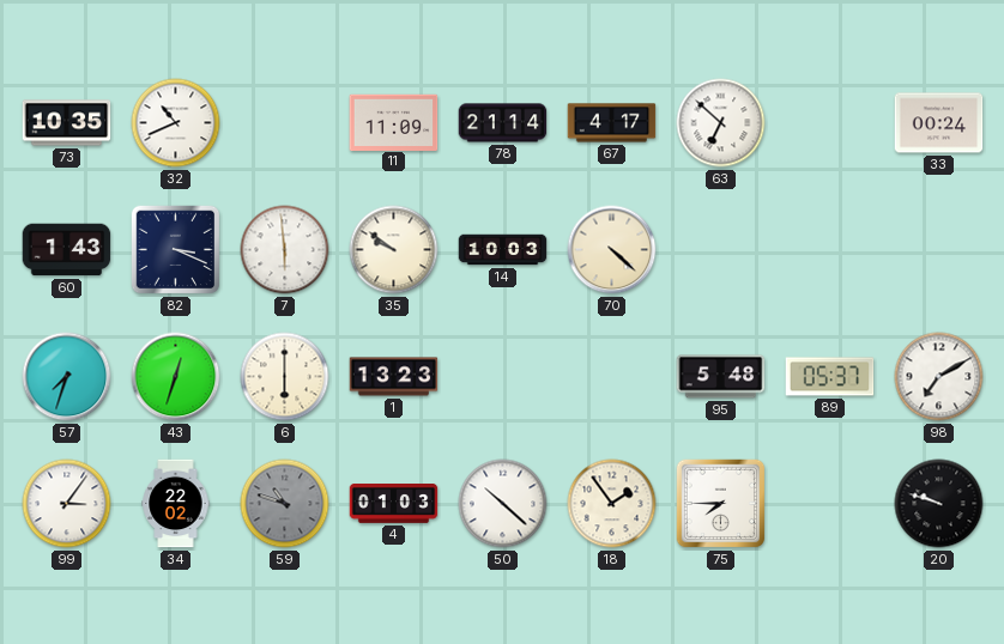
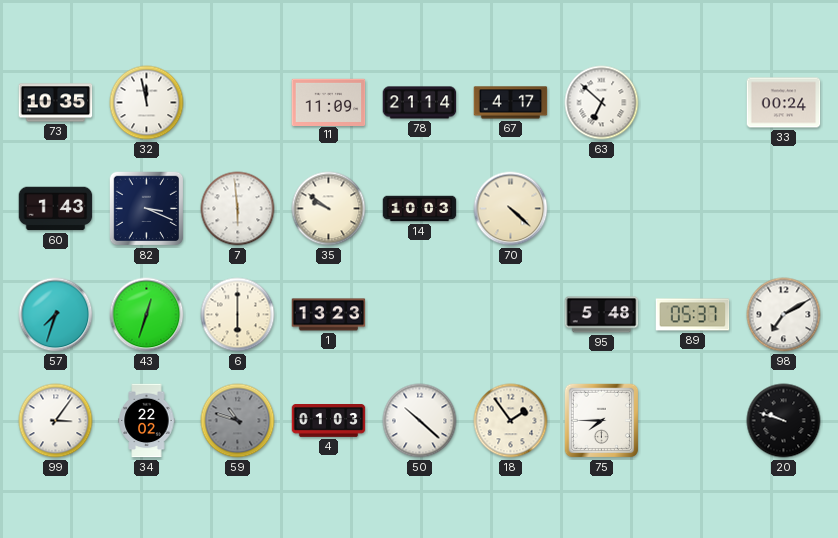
32: 10:41 -> 11:58 (147, 103)
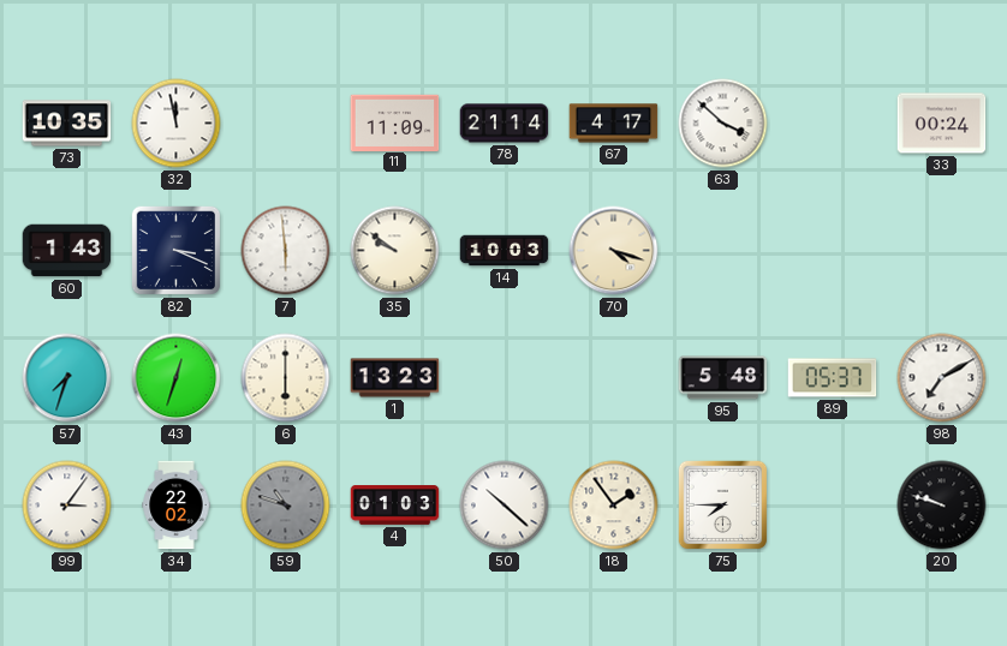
63: 6:52 -> 3:52 (723, 124)
70: 4:22 -> 4:18 (614, 251)
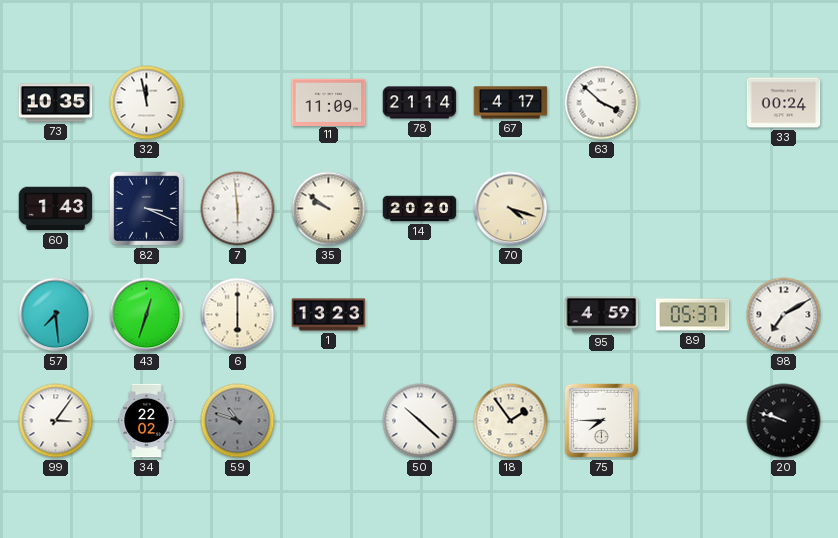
14: 10:03 -> 20:20 (420, 209)
57: 7:33 -> 7:29 (56, 315)
95: 5:48 -> 4:59 (602, 315)
4: 01:03 -> none (395, 506)
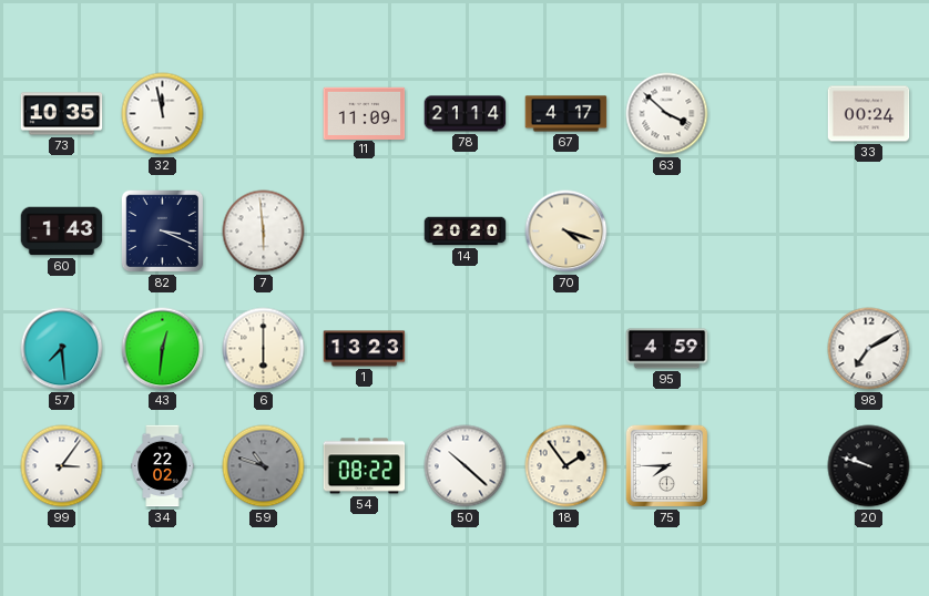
35: 9:51 -> none (329, 209)
43: 12:33 -> 12:31 (163, 349)
89: 05:37 -> none (693, 315)
54: none -> 08:22 (365, 466)
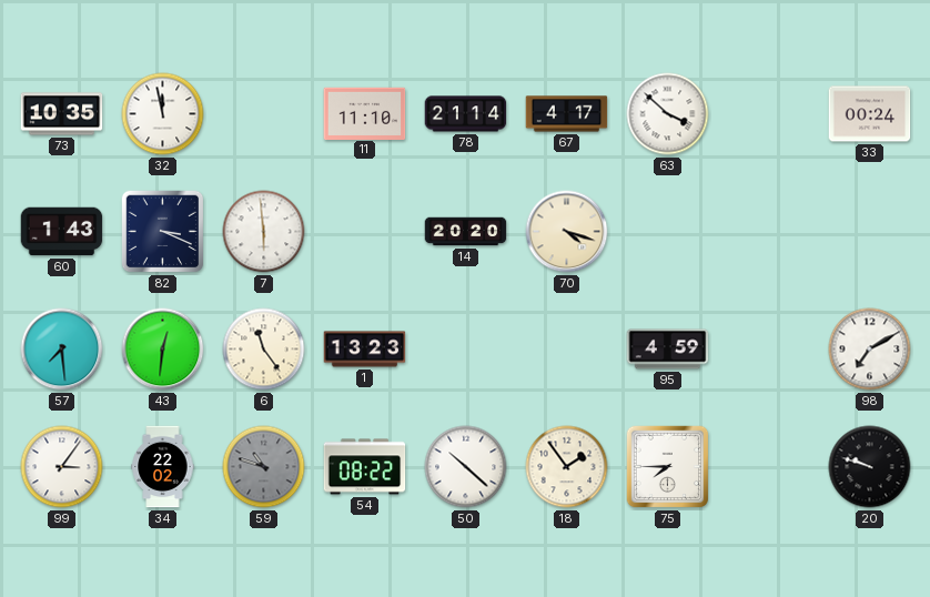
11: 11:09 -> 11:10 (365, 113)
6: 6:00 -> 11:24 (264, 350)
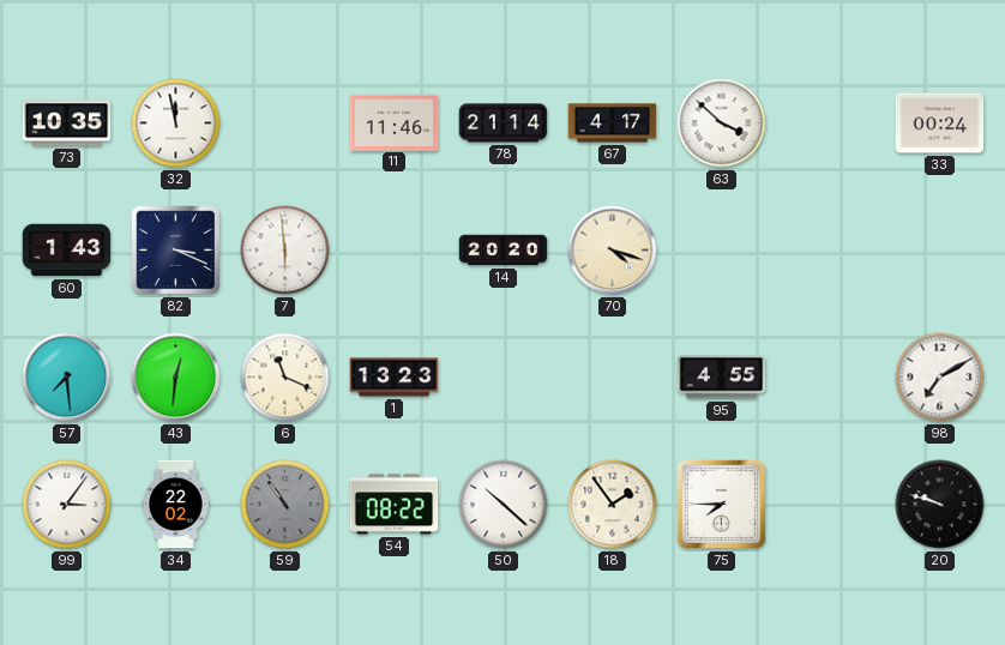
11: 11:10 -> 11:46 (395, 122)
6: 11:24 -> 11:19 (285, 378)
95: 4:59 -> 4:55 (722, 378)
59: 10:48 -> 10:54 (285, 505)
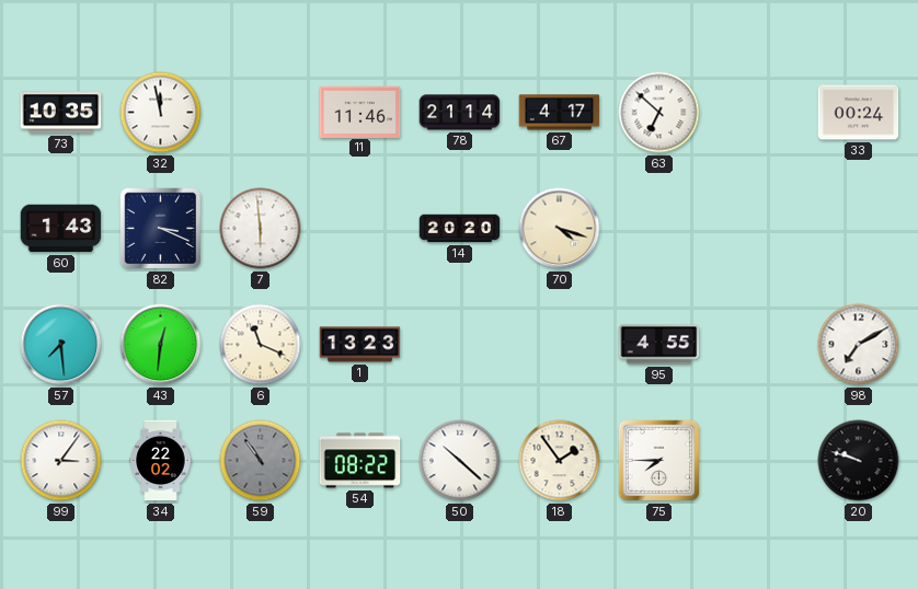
63: 3:52 -> 6:52 (659, 113)
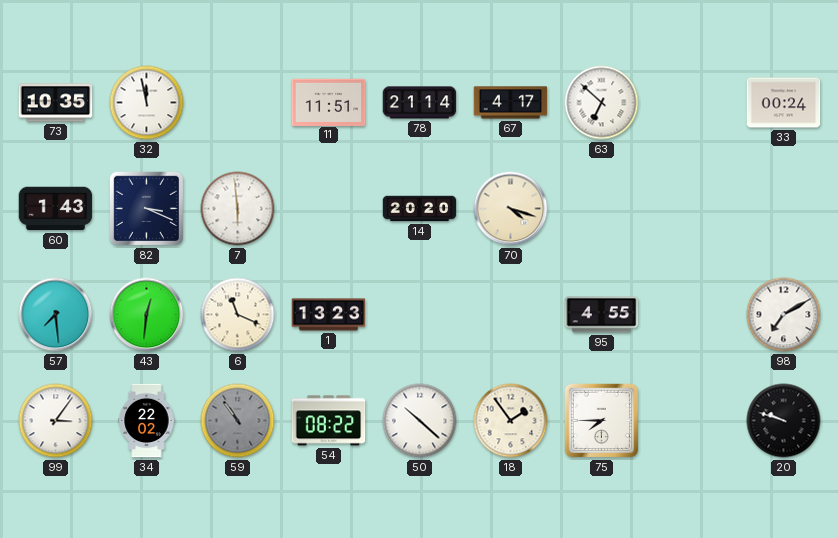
11: 11:46 -> 11:51 (329, 102)
